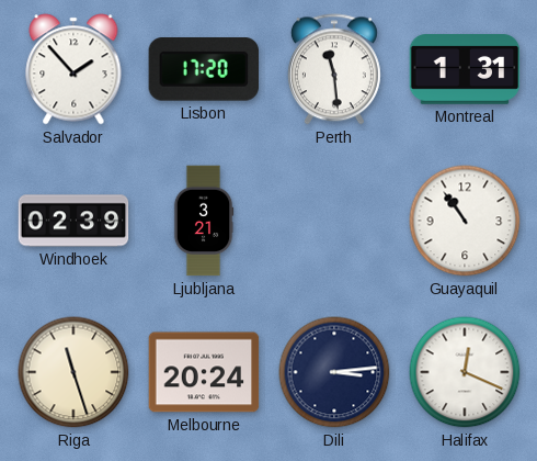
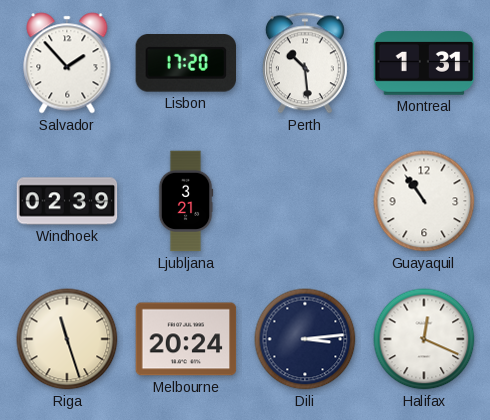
Perth: 11:29 -> 10:29 (305, 63)
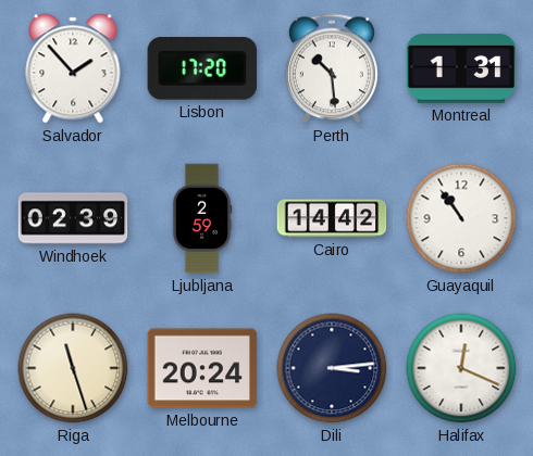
Ljubljana: 3:21 -> 2:59 (202, 218)
Cairo: none -> 14:42 (332, 218)
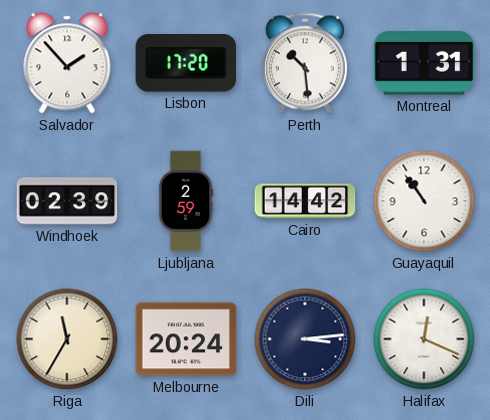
Riga: 11:27 -> 11:35 (67, 339)
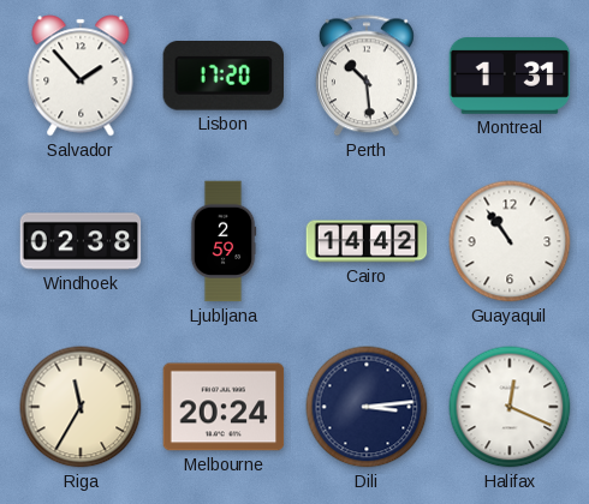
Windhoek: 02:39 -> 02:38 (81, 241)
